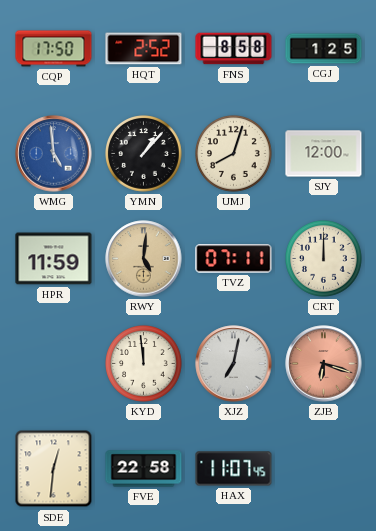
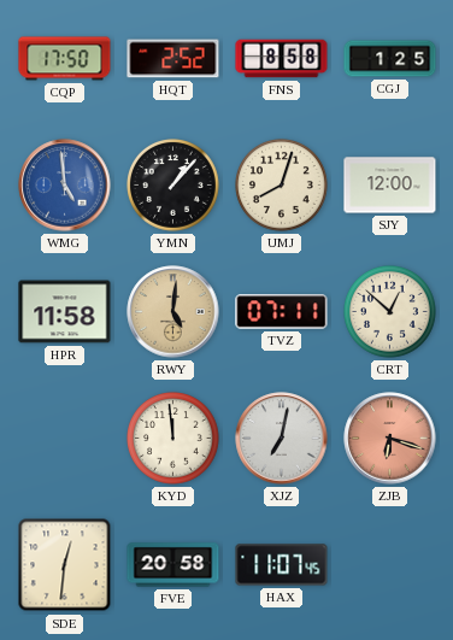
HPR: 11:59 -> 11:58 (65, 312)
CRT: 12:00 -> 12:52 (390, 312)
FVE: 22:58 -> 20:58 (173, 565)
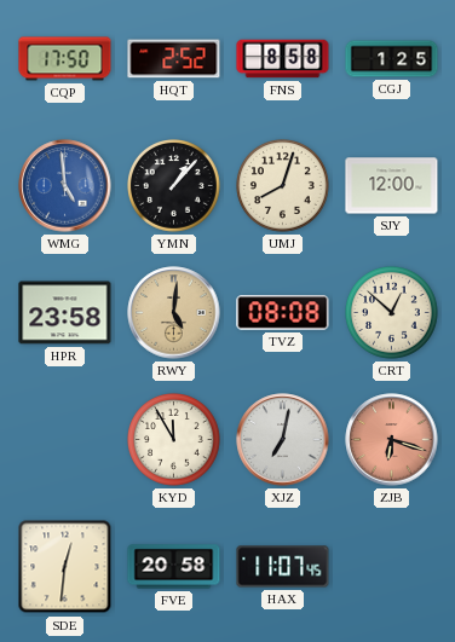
HPR: 11:58 -> 23:58 (65, 313)
TVZ: 07:11 -> 08:08 (283, 313)
KYD: 11:59 -> 11:55 (174, 440)
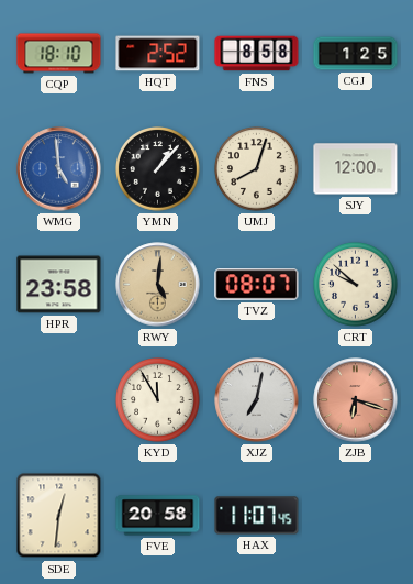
CQP: 17:50 -> 18:10 (59, 54)
TVZ: 08:08 -> 08:07 (257, 285)
CRT: 12:52 -> 9:52 (356, 285)
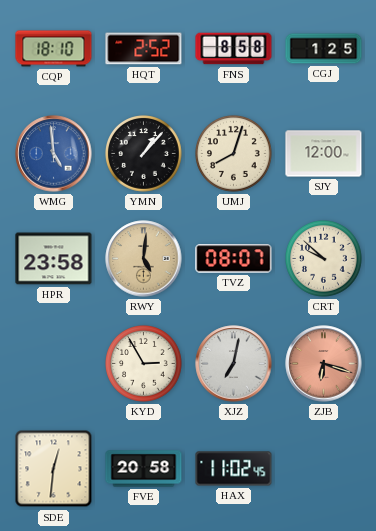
KYD: 11:55 -> 2:55 (144, 364)
HAX: 11:07 -> 11:02 (234, 469)
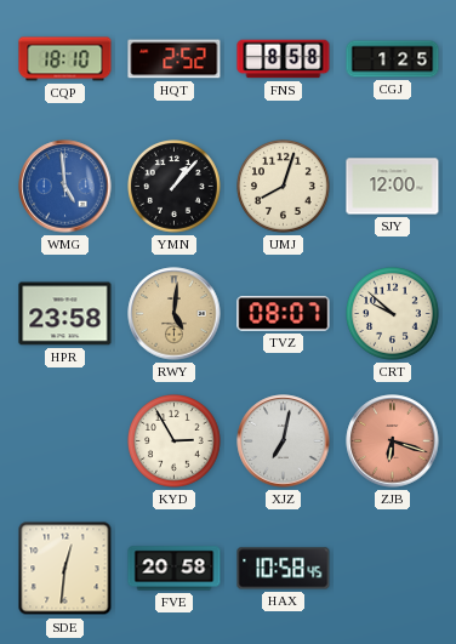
HAX: 11:02 -> 10:58 (284, 569)
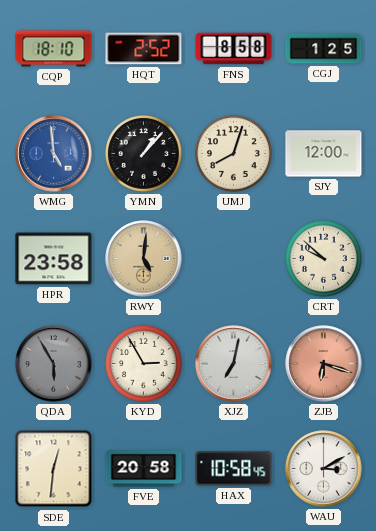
TVZ: 08:07 -> none (284, 314)
QDA: none -> 5:55 (54, 364)
WAU: none -> 3:10 (324, 469)
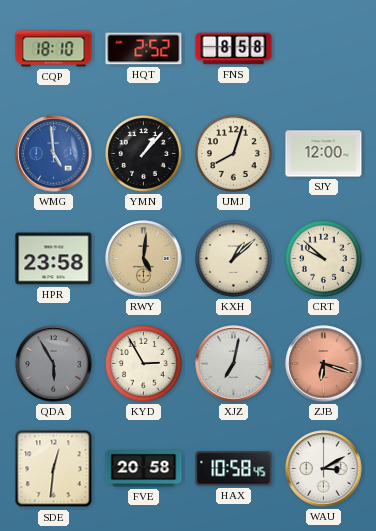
CGJ: 1:25 -> none (324, 49)
KXH: none -> 1:08 (234, 259)
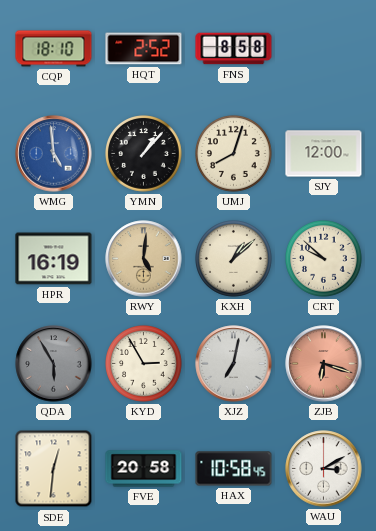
HPR: 23:58 -> 16:19 (54, 259)
